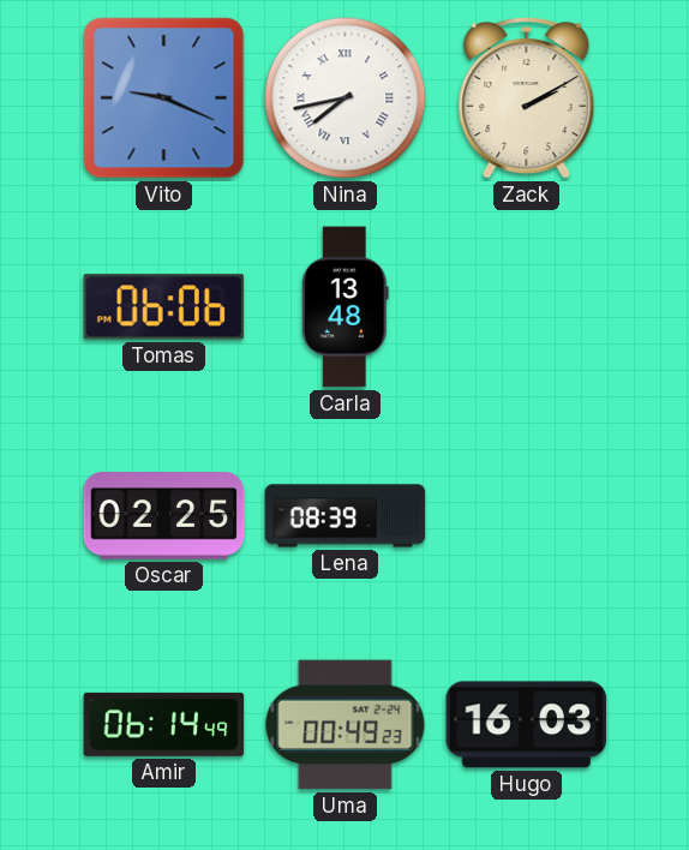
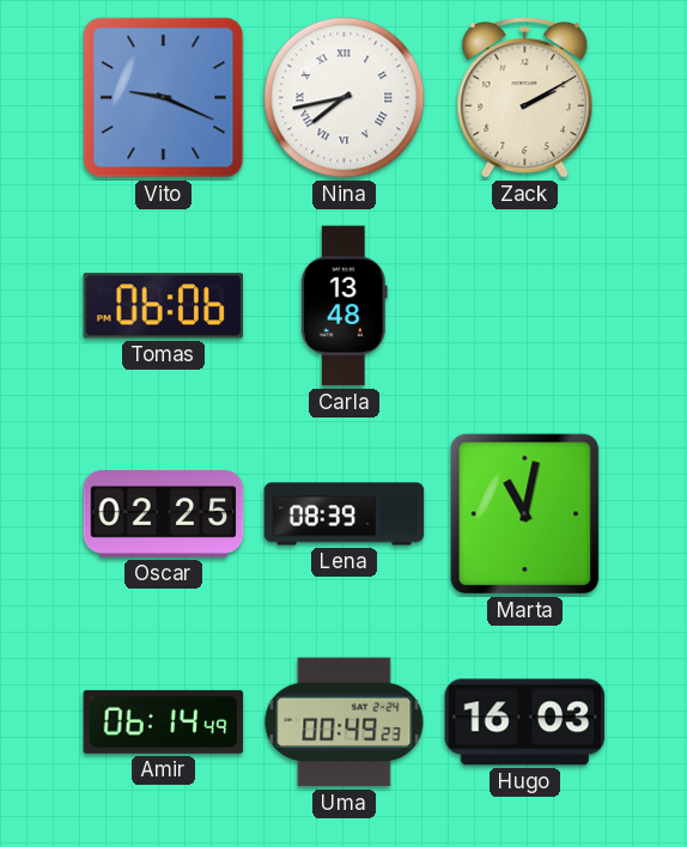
Marta: none -> 11:02 (525, 514)
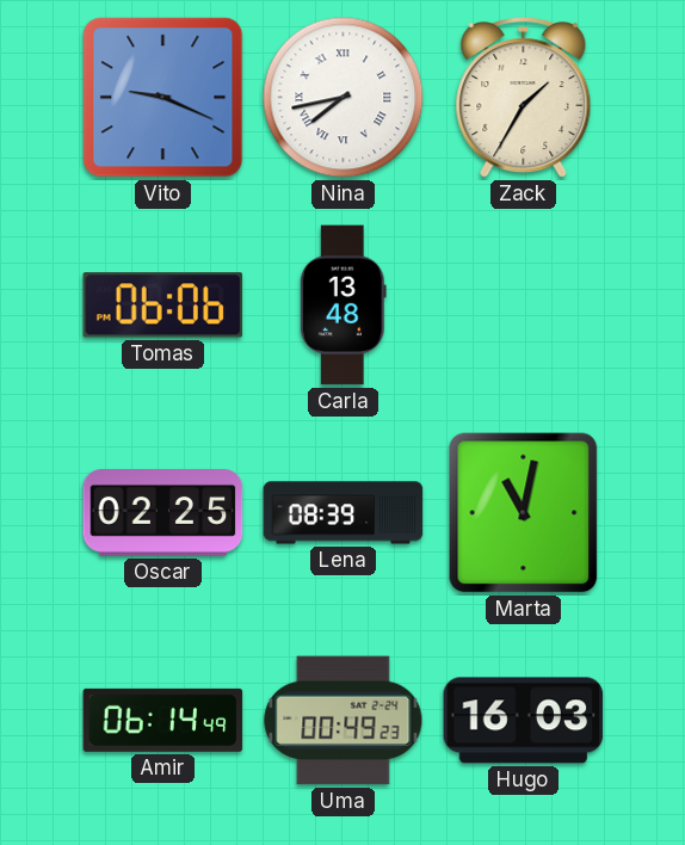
Zack: 2:10 -> 1:35 (524, 99)
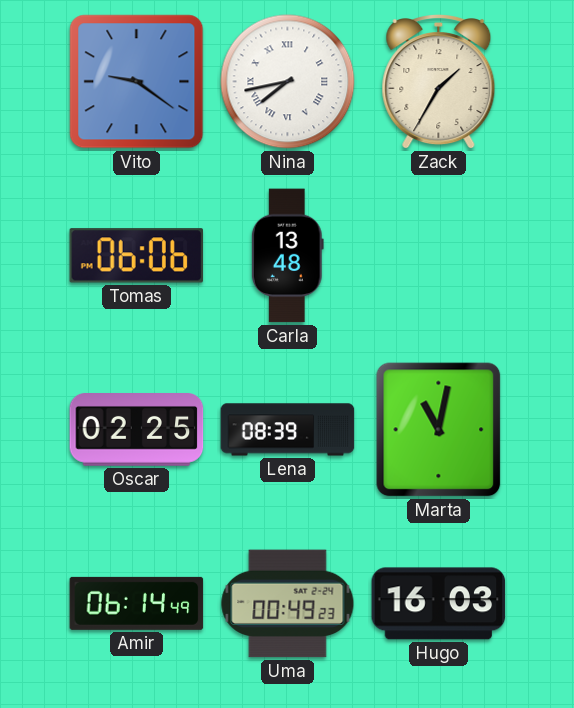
Vito: 9:19 -> 9:21 (137, 82)
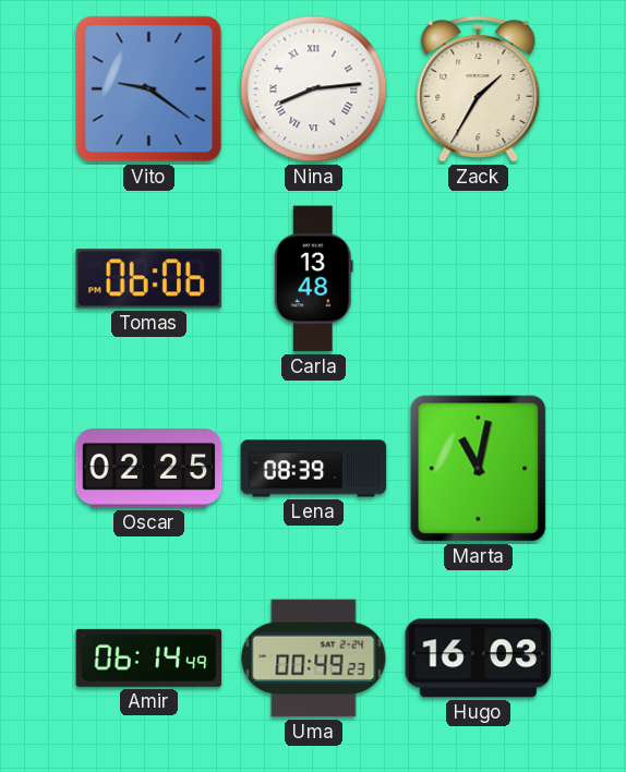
Nina: 7:43 -> 8:14 (314, 89)
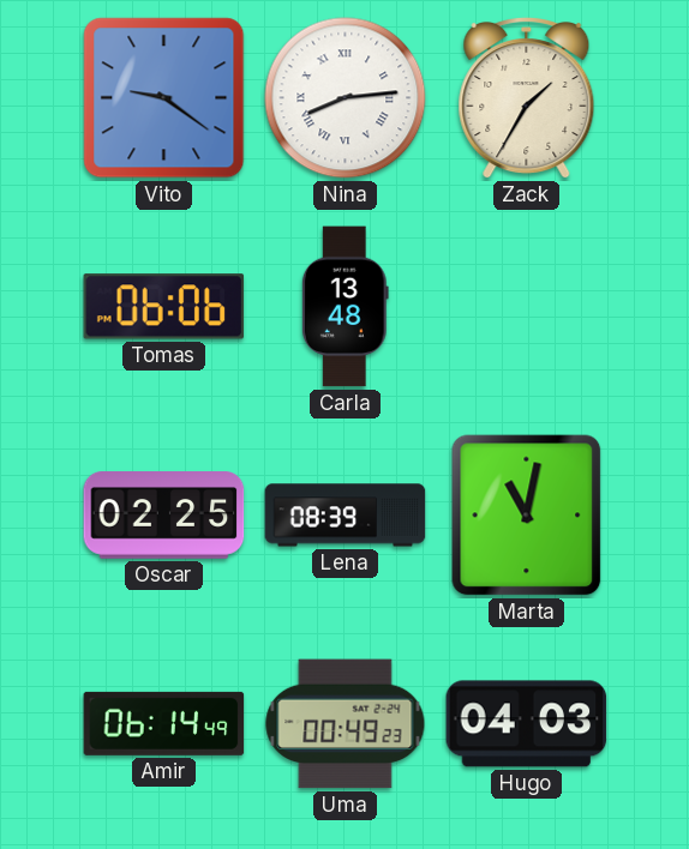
Hugo: 16:03 -> 04:03 (527, 724)
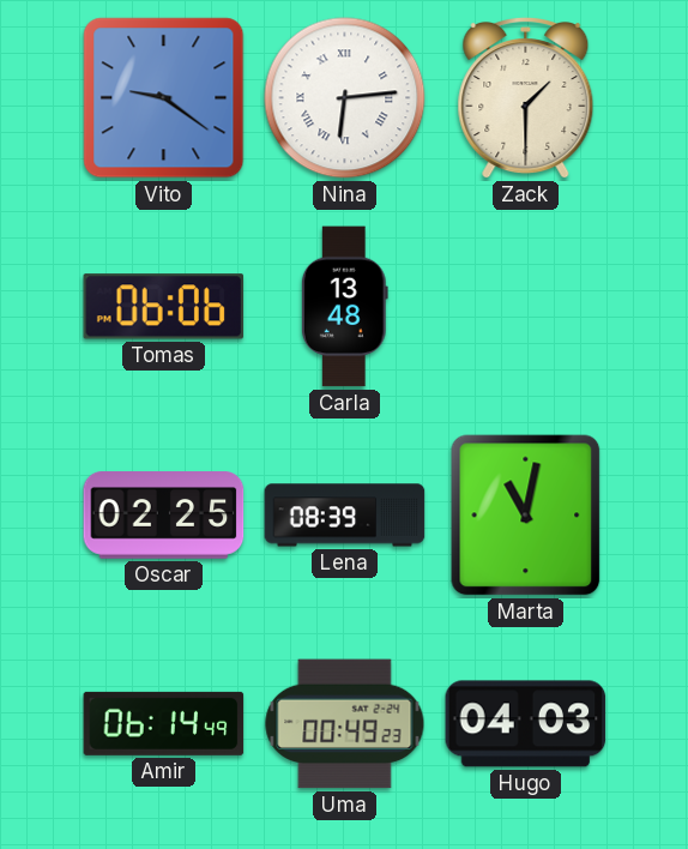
Nina: 8:14 -> 6:14 (345, 98)
Zack: 1:35 -> 1:30 (526, 100)
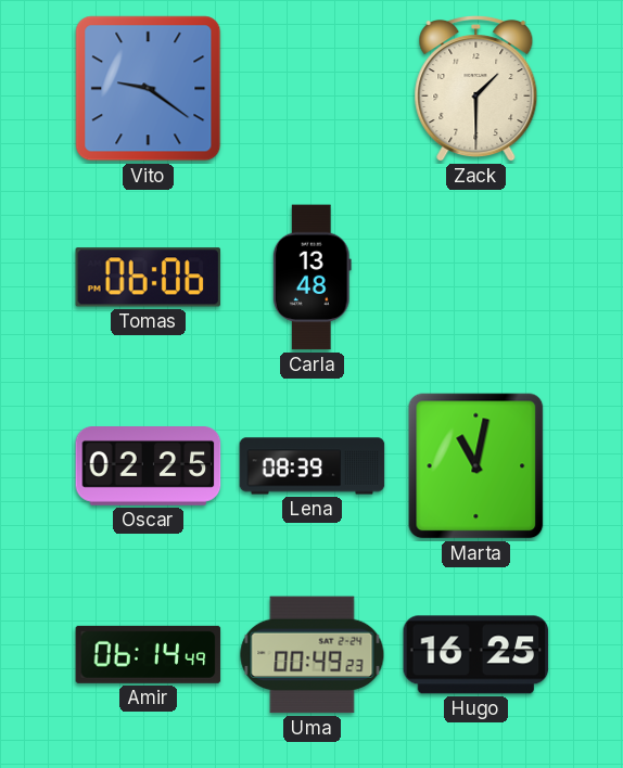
Nina: 6:14 -> none (345, 98)
Hugo: 04:03 -> 16:25 (476, 655)
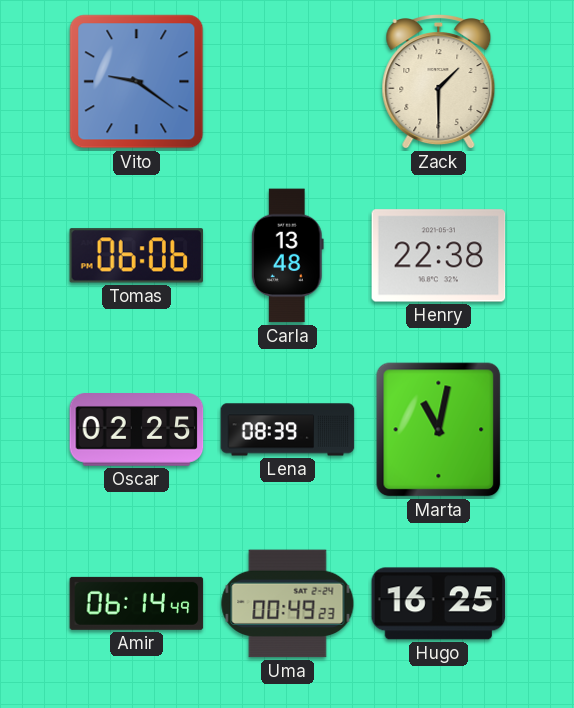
Henry: none -> 22:38 (439, 256)
